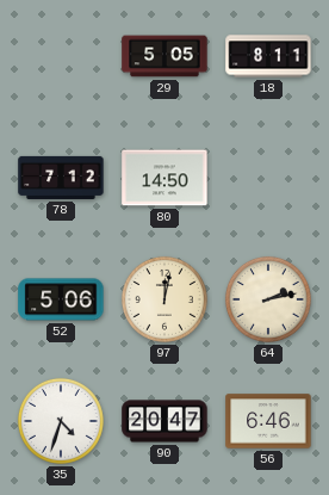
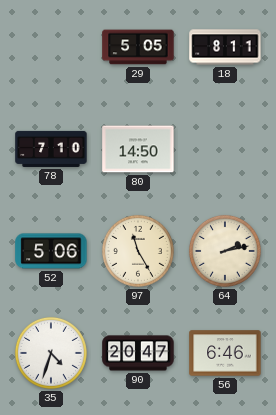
78: 7:12 -> 7:10 (51, 149)
97: 12:02 -> 11:25 (138, 251)
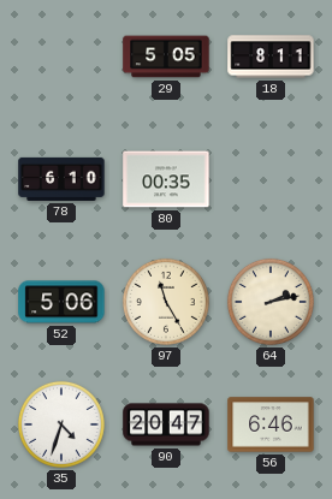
78: 7:10 -> 6:10 (61, 179)
80: 14:50 -> 00:35 (166, 179)
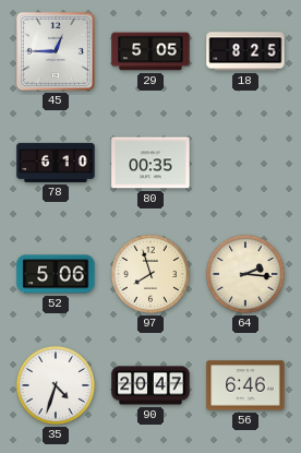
45: none -> 12:45 (56, 51)
18: 8:11 -> 8:25 (245, 51)
97: 11:25 -> 7:57 (150, 274)
64: 2:13 -> 2:16 (245, 274)
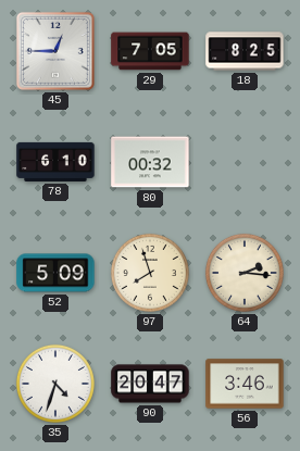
29: 5:05 -> 7:05 (150, 51)
80: 00:35 -> 00:32 (150, 162)
52: 5:06 -> 5:09 (55, 273)
56: 6:46 -> 3:46 (245, 384)
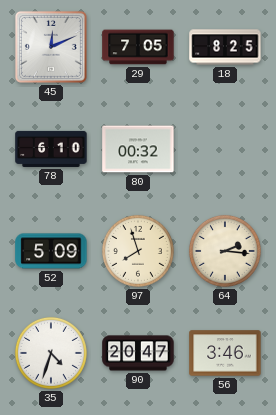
45: 12:45 -> 12:11 (51, 47)
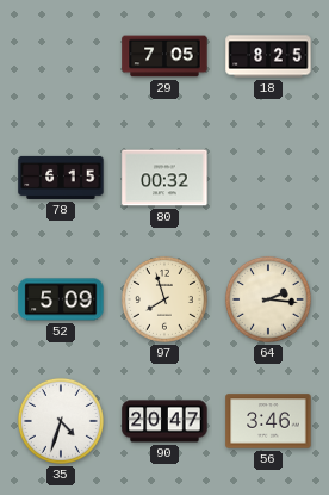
45: 12:11 -> none (51, 47)
78: 6:10 -> 6:15 (61, 178)
